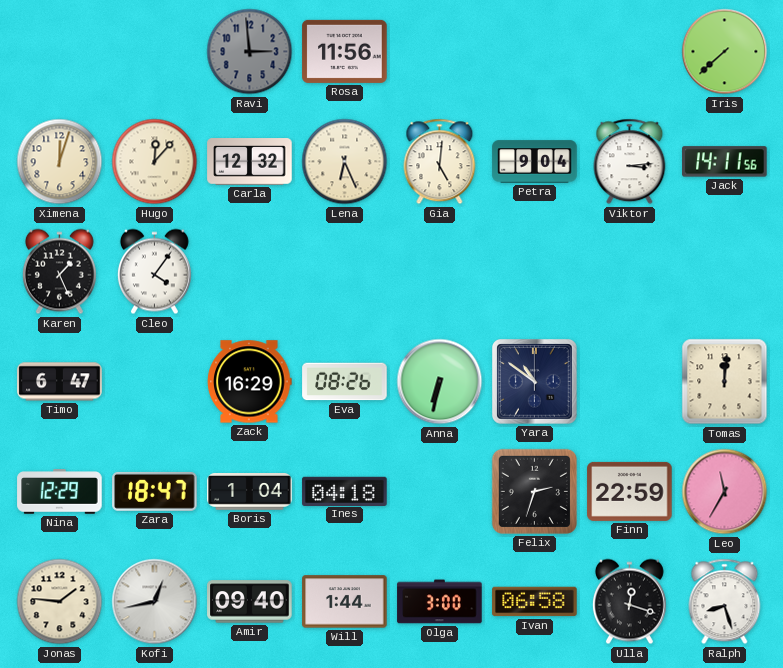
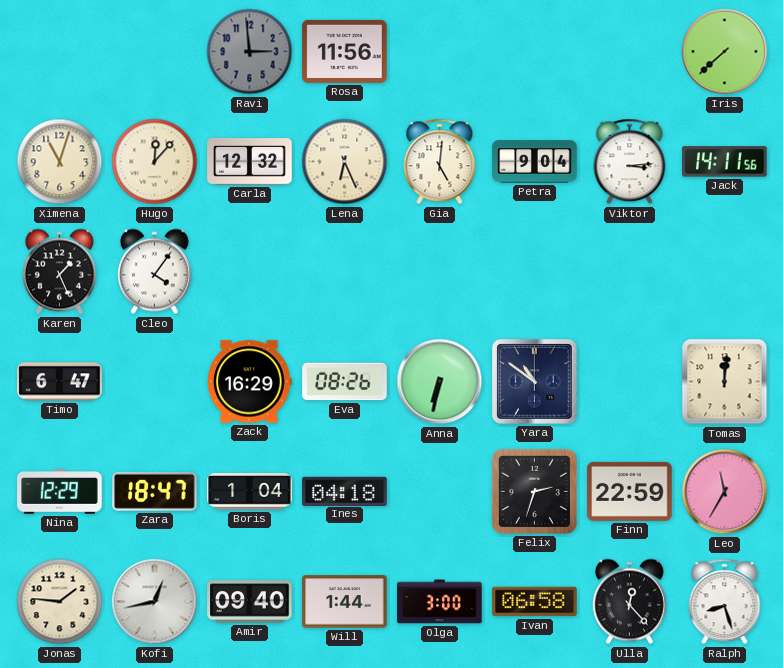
Ximena: 12:03 -> 11:03 (60, 162)
Ulla: 12:18 -> 12:23 (629, 602)
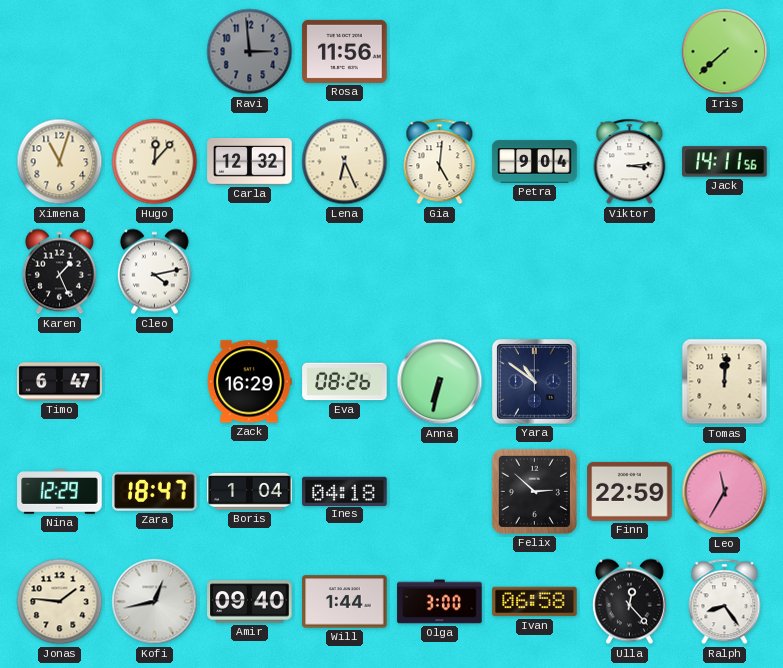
Cleo: 4:06 -> 4:13 (154, 272)
Felix: 2:33 -> 2:52 (534, 491)
Ralph: 8:27 -> 8:24 (725, 602)
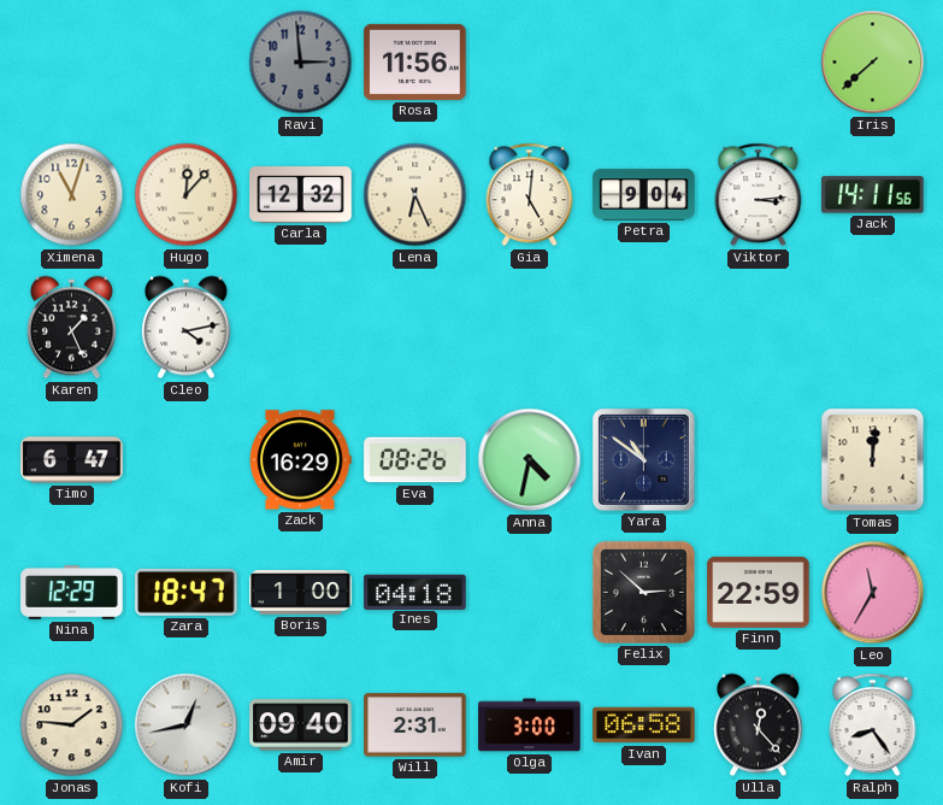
Anna: 6:32 -> 4:32 (530, 460)
Boris: 1:04 -> 1:00 (301, 593)
Will: 1:44 -> 2:31 (415, 725)
